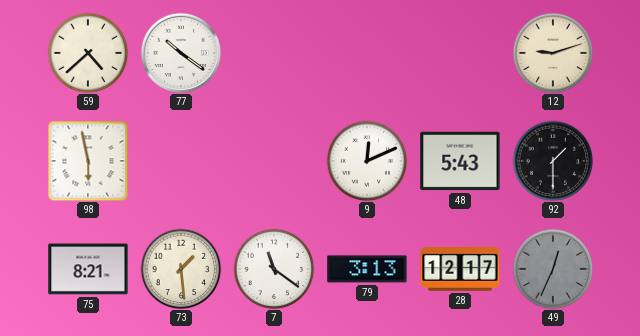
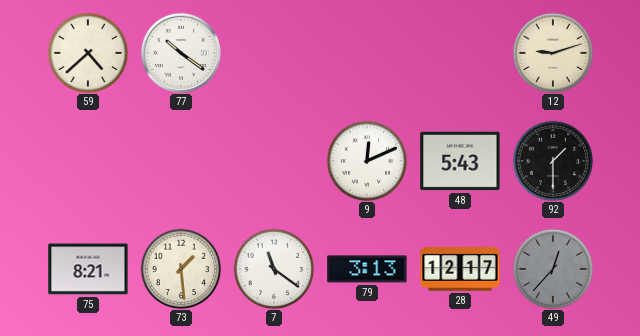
98: 5:58 -> none (88, 161)
49: 12:34 -> 12:37 (553, 269)
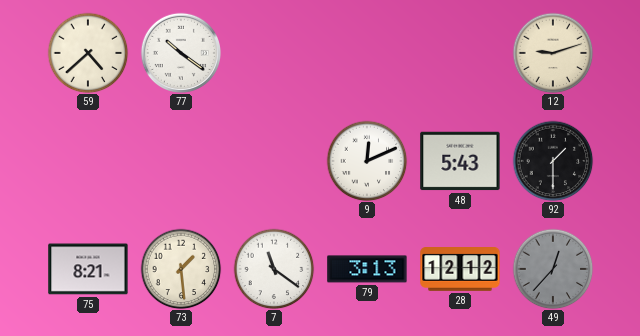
28: 12:17 -> 12:12 (460, 270)
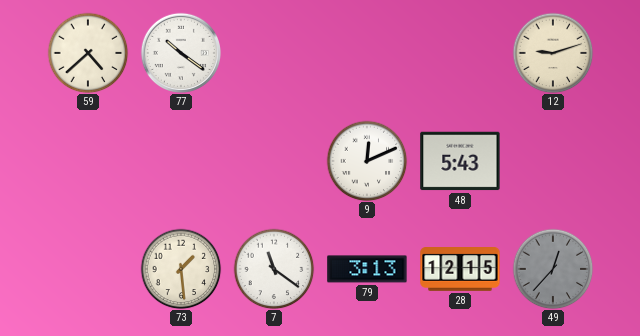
92: 1:30 -> none (553, 161)
75: 8:21 -> none (88, 269)
28: 12:12 -> 12:15 (460, 270)
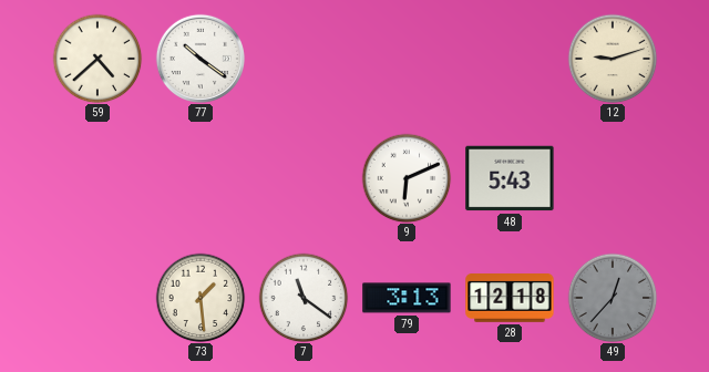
9: 12:11 -> 6:11 (407, 178)
28: 12:15 -> 12:18 (510, 299)
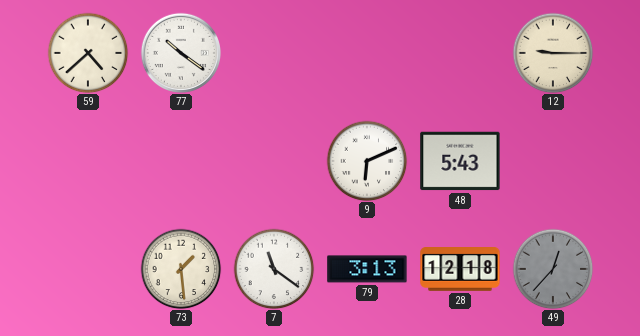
12: 9:12 -> 9:15 (553, 53)
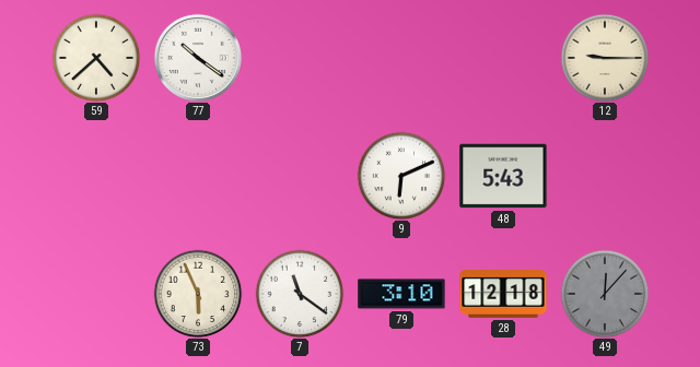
73: 1:29 -> 5:56 (198, 294)
79: 3:13 -> 3:10 (401, 294)
49: 12:37 -> 12:07 (605, 294)
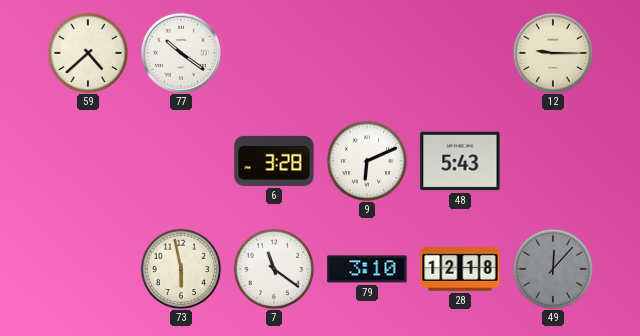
6: none -> 3:28 (274, 161)
73: 5:56 -> 5:58 (181, 269)
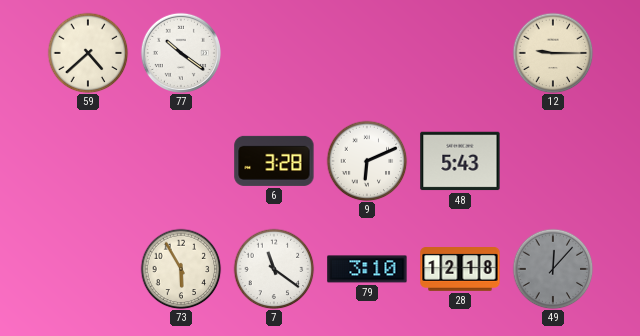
73: 5:58 -> 5:55 (181, 269)
